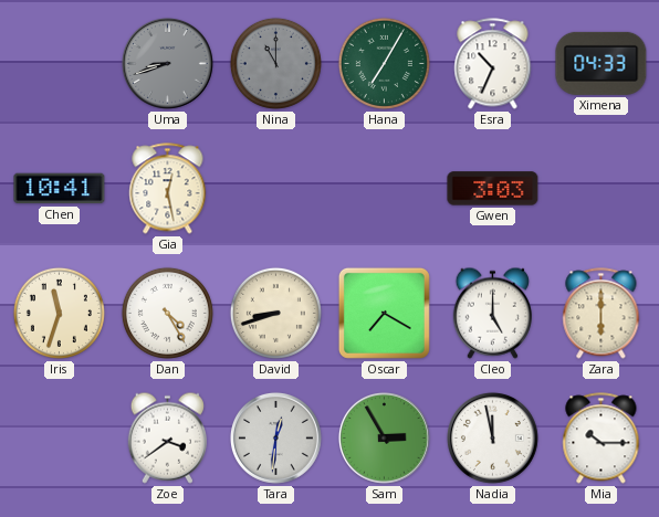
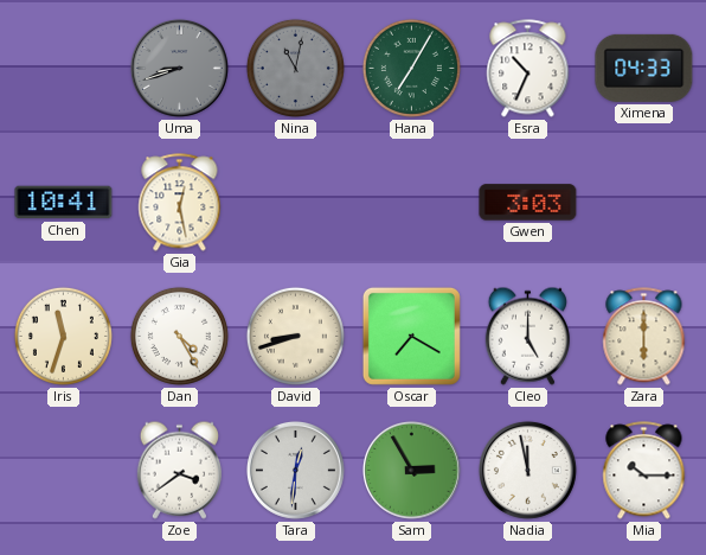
Nina: 11:00 -> 11:02 (295, 68)
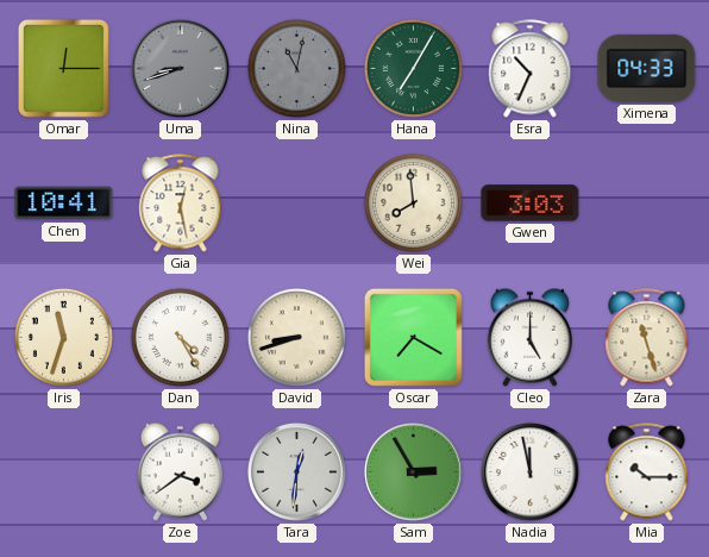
Omar: none -> 12:15 (63, 68)
Wei: none -> 7:59 (413, 202)
Zara: 6:00 -> 11:27 (647, 338)
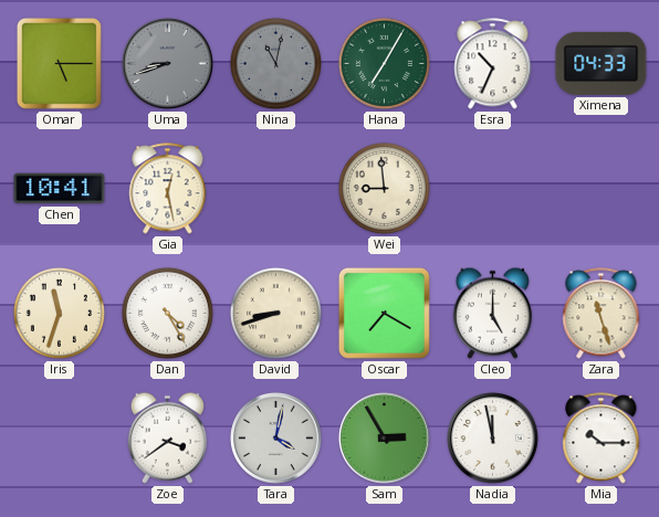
Omar: 12:15 -> 5:15 (59, 63)
Wei: 7:59 -> 8:59 (384, 188)
Gwen: 3:03 -> none (531, 204)
Tara: 12:31 -> 4:02 (275, 437)
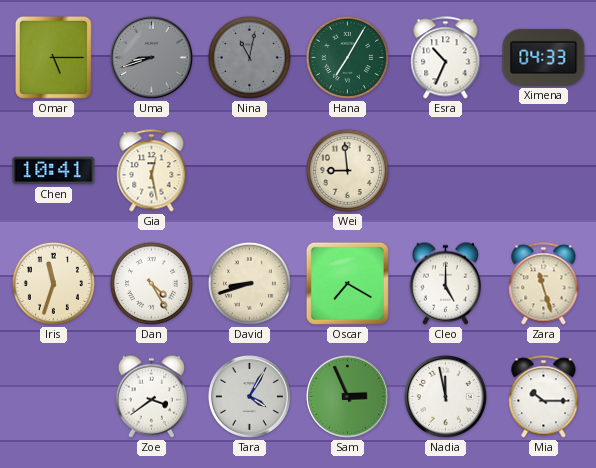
Tara: 4:02 -> 4:05 (249, 396)
Sam: 2:55 -> 2:56 (347, 396)
